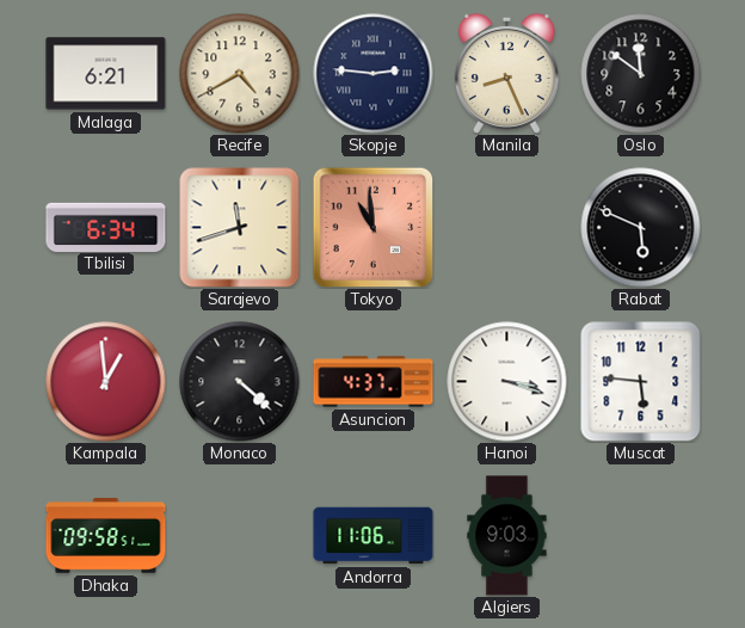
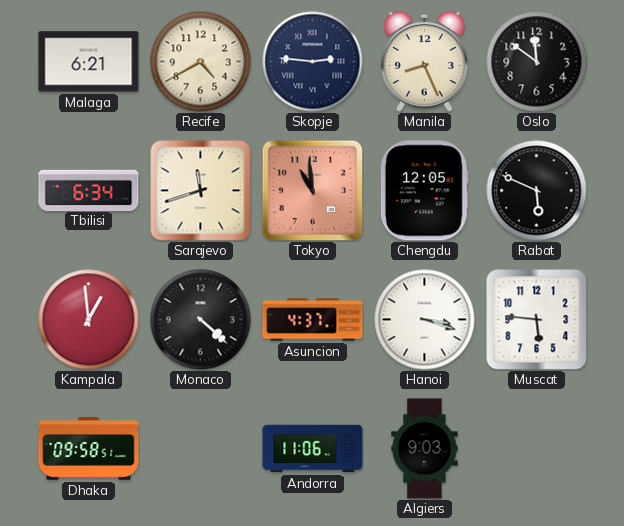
Chengdu: none -> 12:05 (424, 191)
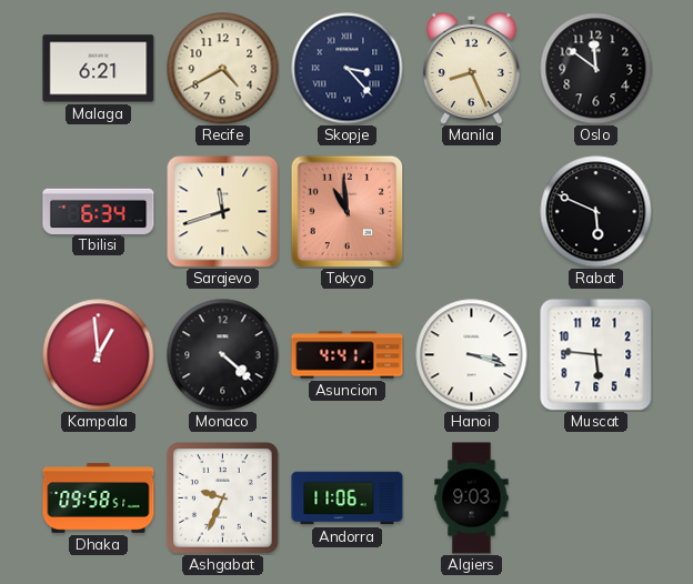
Skopje: 2:46 -> 3:23 (348, 69)
Chengdu: 12:05 -> none (424, 191)
Asuncion: 4:37 -> 4:41 (348, 355)
Ashgabat: none -> 9:34 (223, 499)
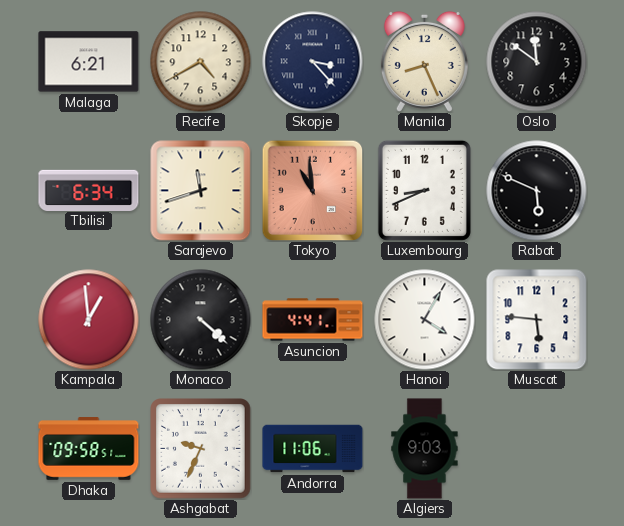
Luxembourg: none -> 8:41 (424, 190)
Hanoi: 3:18 -> 4:05 (425, 320)
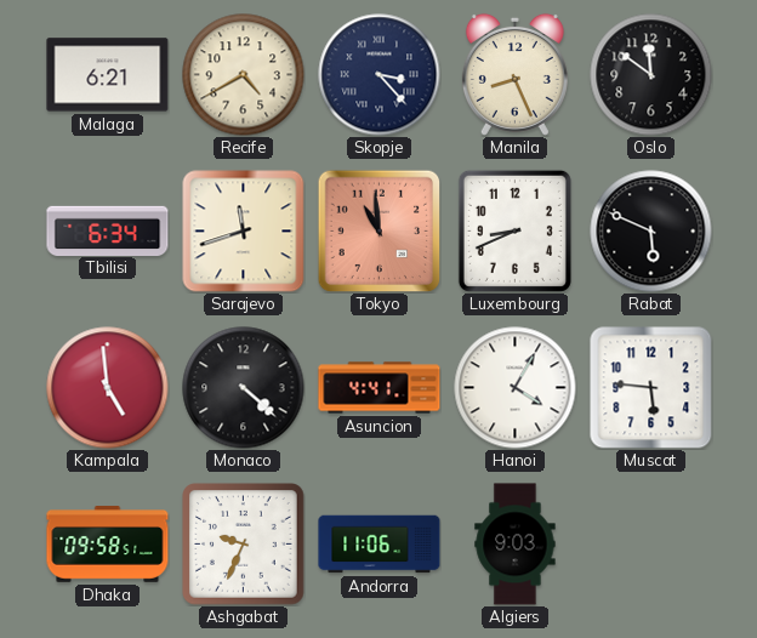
Kampala: 12:59 -> 4:59 (108, 388)
